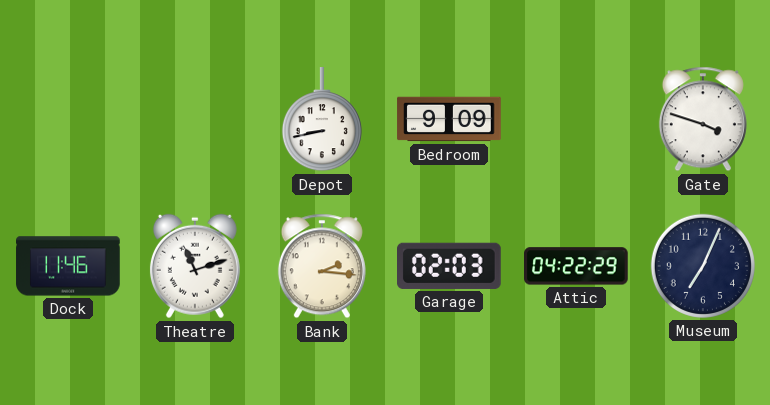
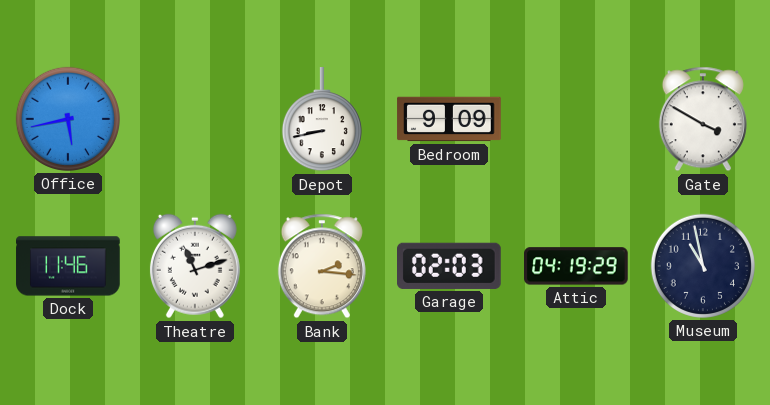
Office: none -> 5:43 (68, 119)
Gate: 3:48 -> 3:50 (703, 119)
Attic: 04:22 -> 04:19 (576, 266)
Museum: 7:04 -> 10:58 (703, 266)
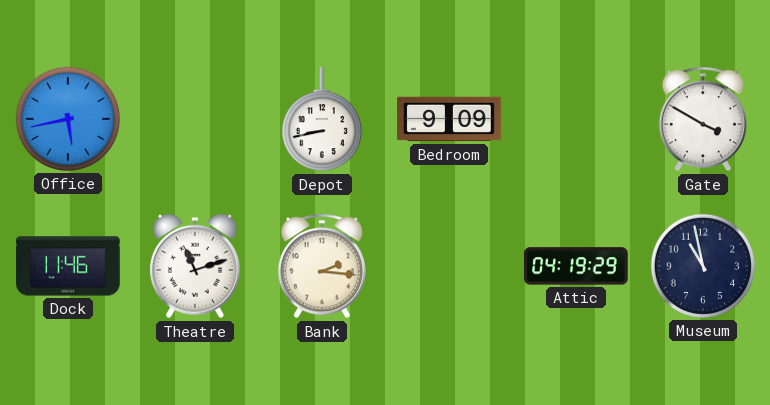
Garage: 02:03 -> none (450, 266)
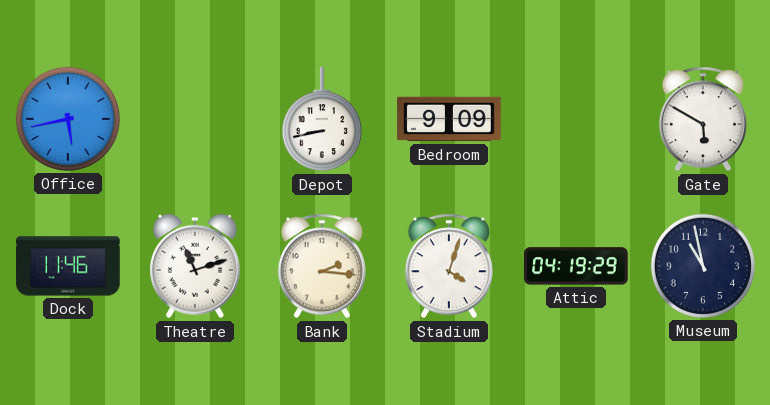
Gate: 3:50 -> 5:50 (703, 119)
Stadium: none -> 4:03 (449, 266)
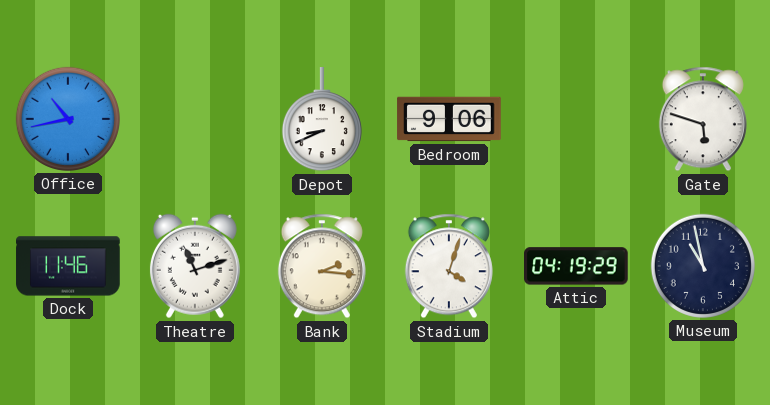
Office: 5:43 -> 10:43 (68, 119)
Depot: 8:43 -> 8:41 (322, 120)
Bedroom: 9:09 -> 9:06 (449, 119)
Gate: 5:50 -> 5:48 (703, 119)
